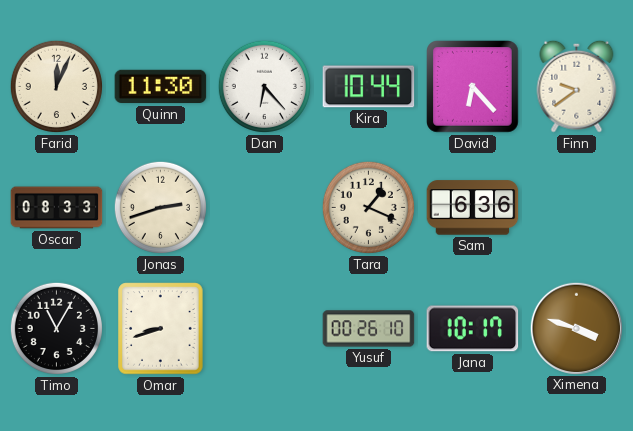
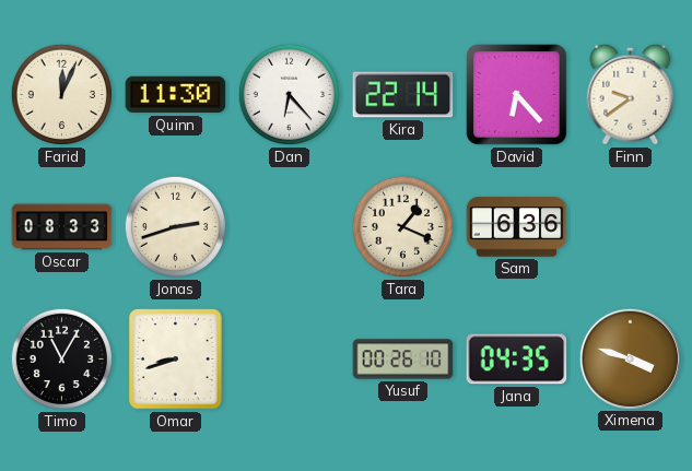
Kira: 10:44 -> 22:14 (403, 95)
Jana: 10:17 -> 04:35 (517, 360)
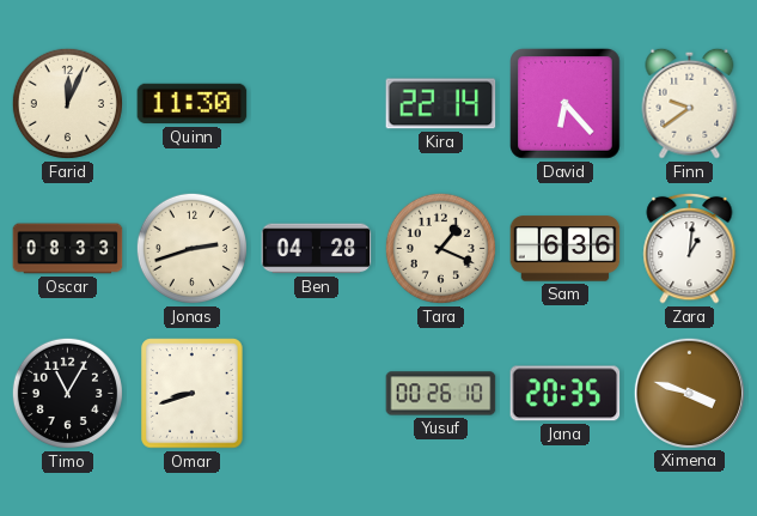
Dan: 6:23 -> none (289, 94)
Ben: none -> 04:28 (317, 249)
Zara: none -> 1:01 (690, 248)
Jana: 04:35 -> 20:35 (566, 394)
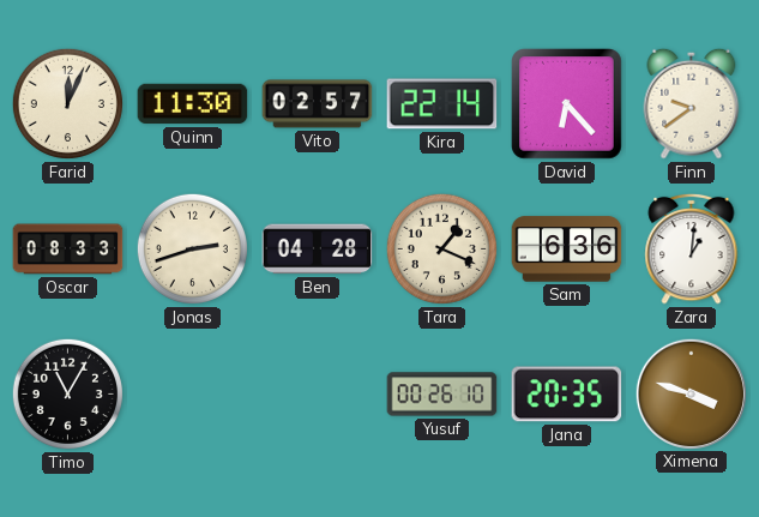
Vito: none -> 02:57 (318, 104)
Omar: 8:42 -> none (193, 394)
